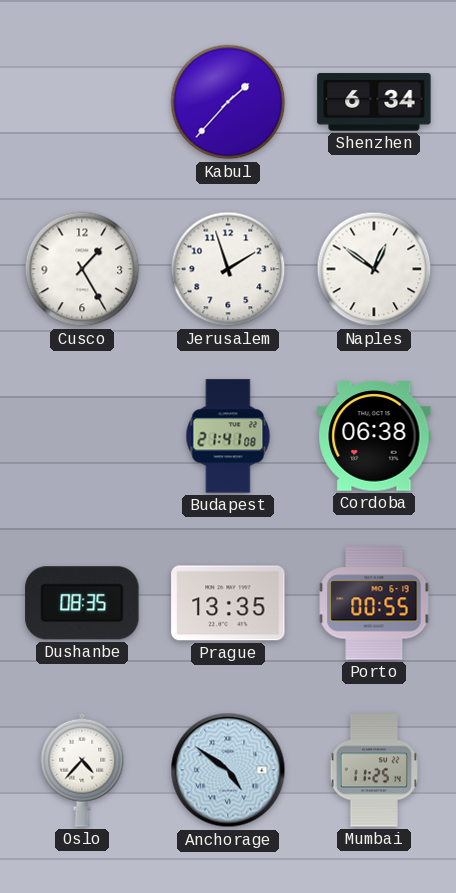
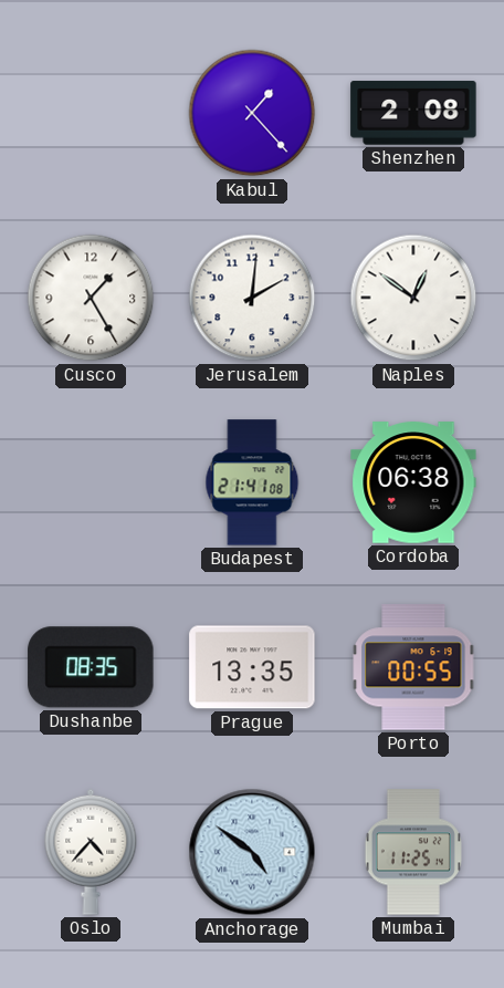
Kabul: 1:37 -> 1:23 (252, 113)
Shenzhen: 6:34 -> 2:08 (413, 113)
Jerusalem: 1:57 -> 2:01 (252, 298)
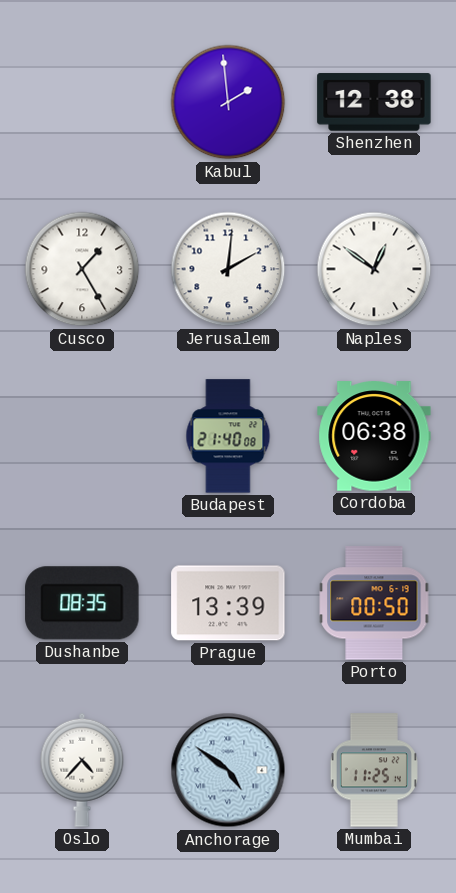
Kabul: 1:23 -> 1:59 (228, 102)
Shenzhen: 2:08 -> 12:38 (374, 102)
Budapest: 21:41 -> 21:40 (228, 436)
Prague: 13:35 -> 13:39 (228, 603)
Porto: 00:55 -> 00:50 (374, 603)
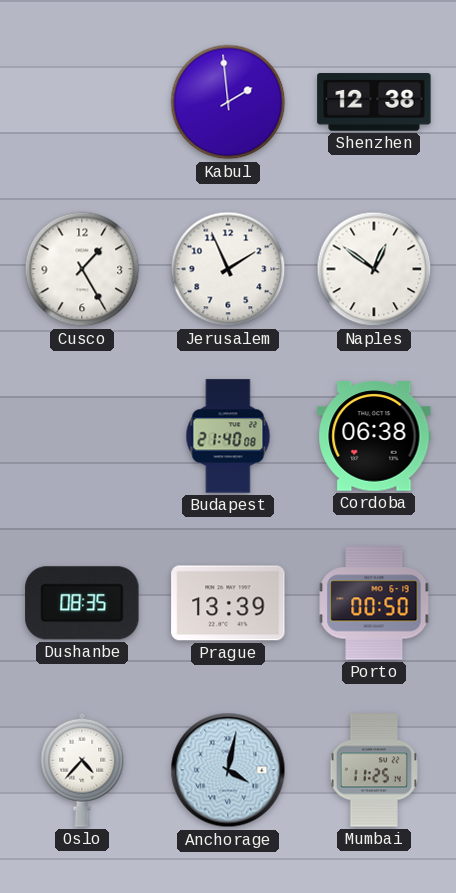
Jerusalem: 2:01 -> 1:56 (228, 269)
Anchorage: 4:51 -> 4:02 (228, 770)
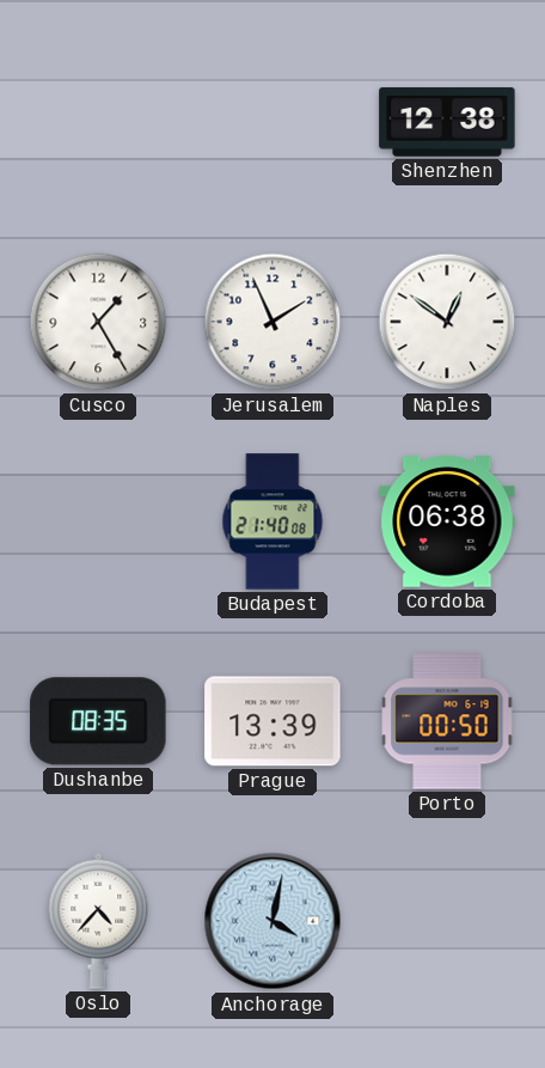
Kabul: 1:59 -> none (228, 102)
Mumbai: 11:25 -> none (374, 770)
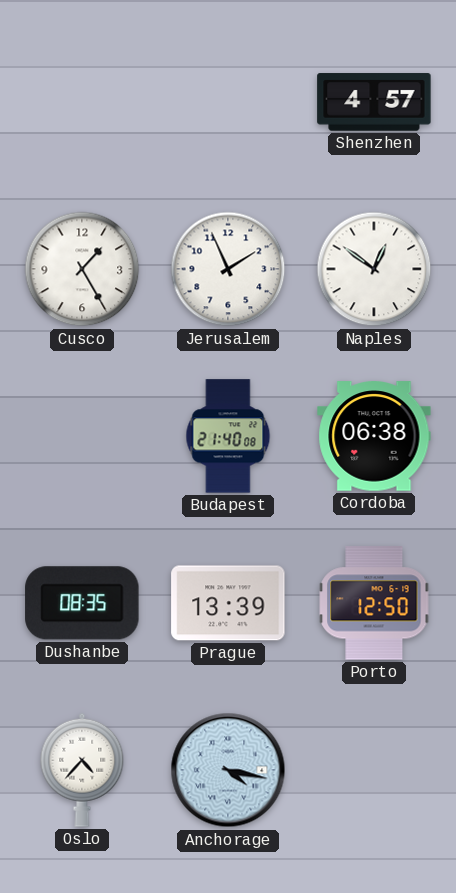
Shenzhen: 12:38 -> 4:57 (374, 102)
Porto: 00:50 -> 12:50 (374, 603)
Anchorage: 4:02 -> 4:17 (228, 770)
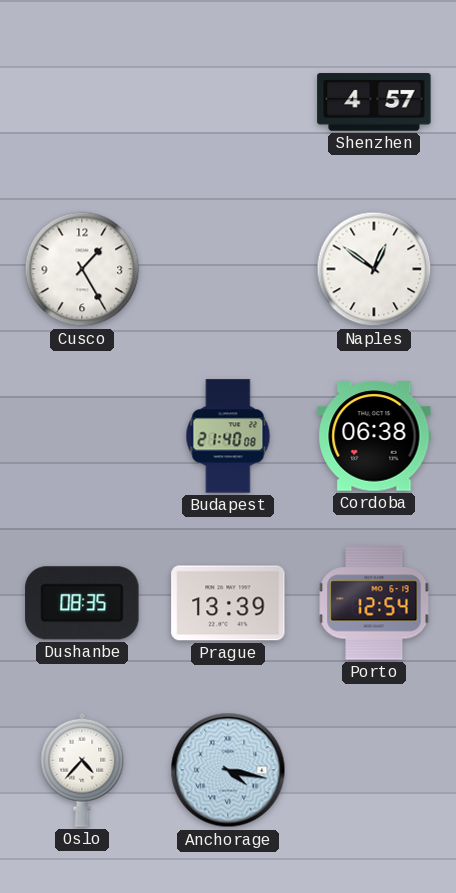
Jerusalem: 1:56 -> none (228, 269)
Porto: 12:50 -> 12:54 (374, 603)
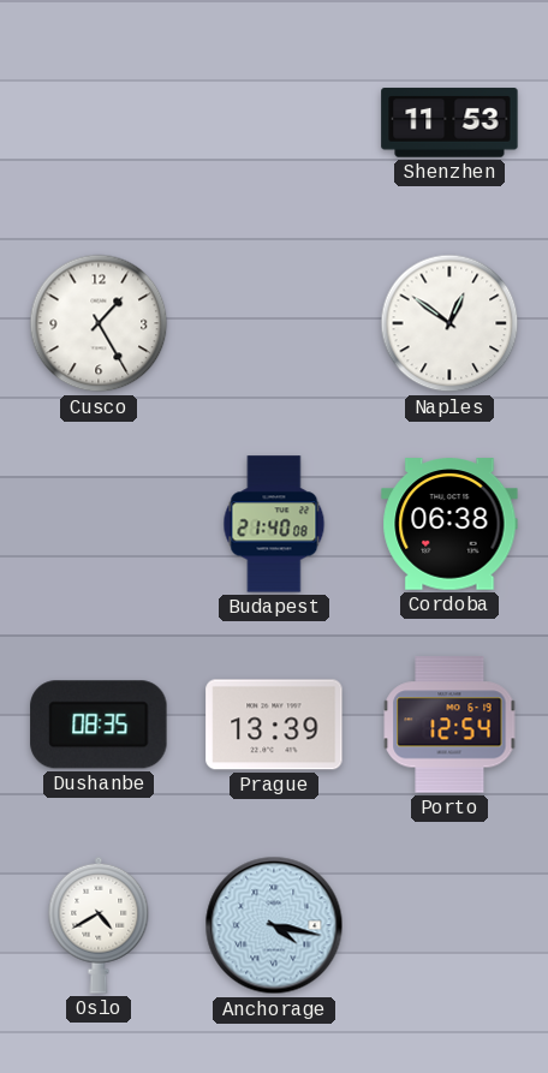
Shenzhen: 4:57 -> 11:53 (449, 123)
Oslo: 4:37 -> 4:40 (99, 925)
